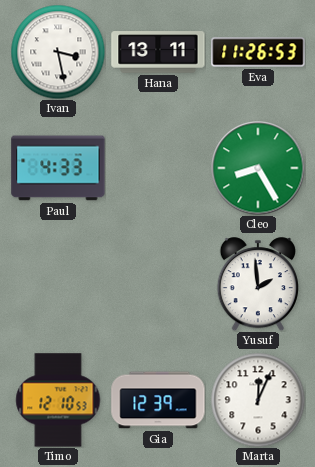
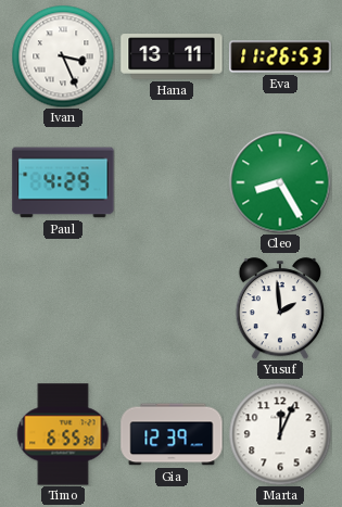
Ivan: 3:28 -> 3:26 (63, 56)
Paul: 4:33 -> 4:29 (63, 182)
Timo: 12:10 -> 6:55 (63, 434)
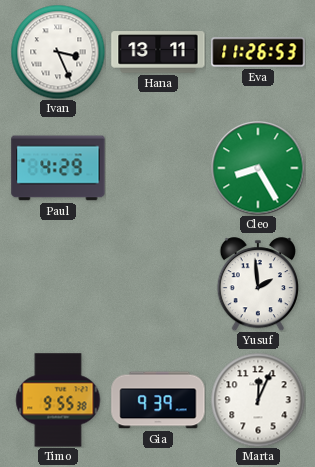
Timo: 6:55 -> 9:55 (58, 400)
Gia: 12:39 -> 9:39 (158, 400)
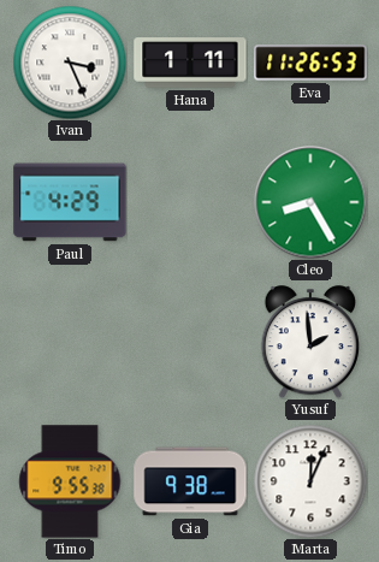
Hana: 13:11 -> 1:11 (190, 63)
Gia: 9:39 -> 9:38 (190, 481)
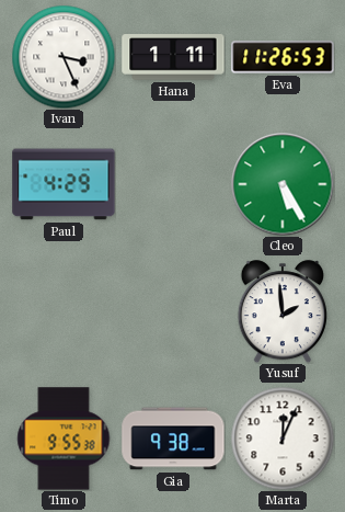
Cleo: 8:25 -> 5:25 (283, 184)
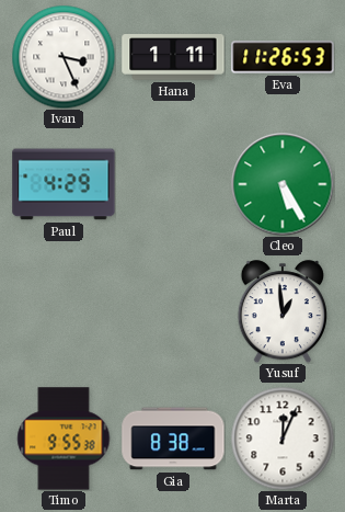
Yusuf: 1:59 -> 12:59 (283, 311)
Gia: 9:38 -> 8:38 (173, 439)
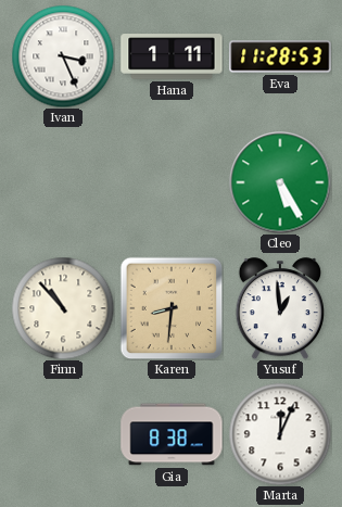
Eva: 11:26 -> 11:28 (280, 56)
Paul: 4:29 -> none (64, 184)
Finn: none -> 10:53 (63, 308)
Karen: none -> 8:31 (172, 308)
Timo: 9:55 -> none (64, 439)
